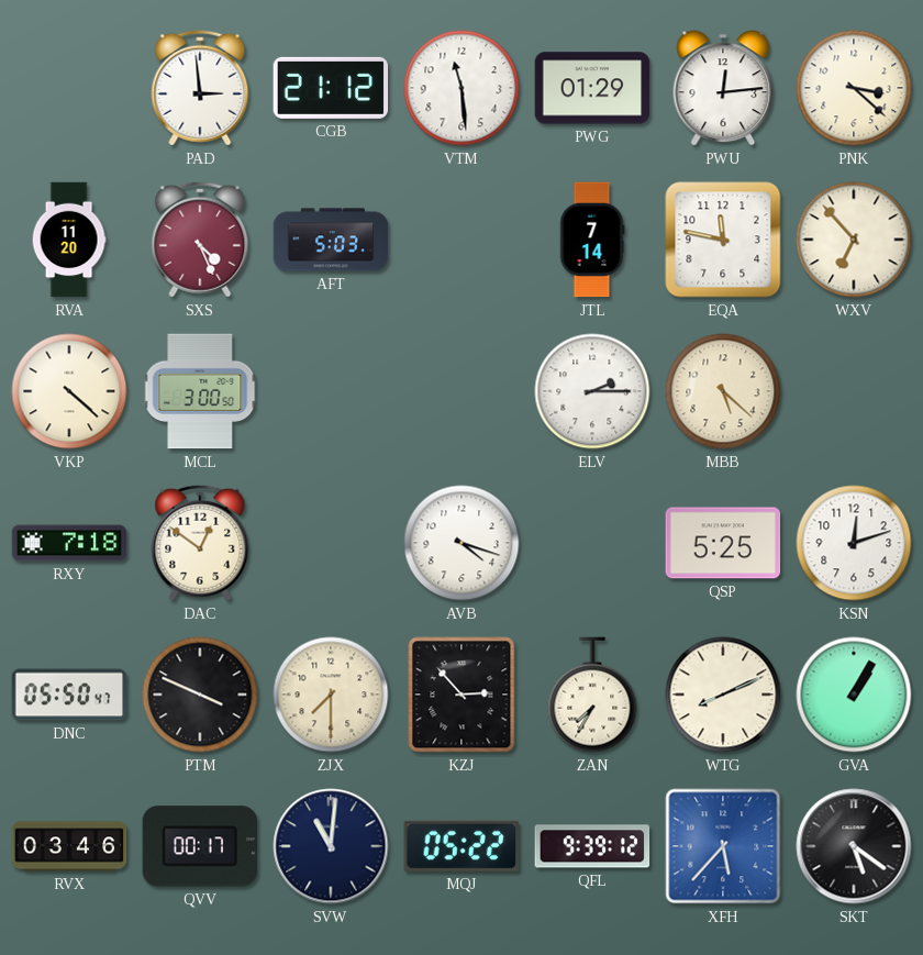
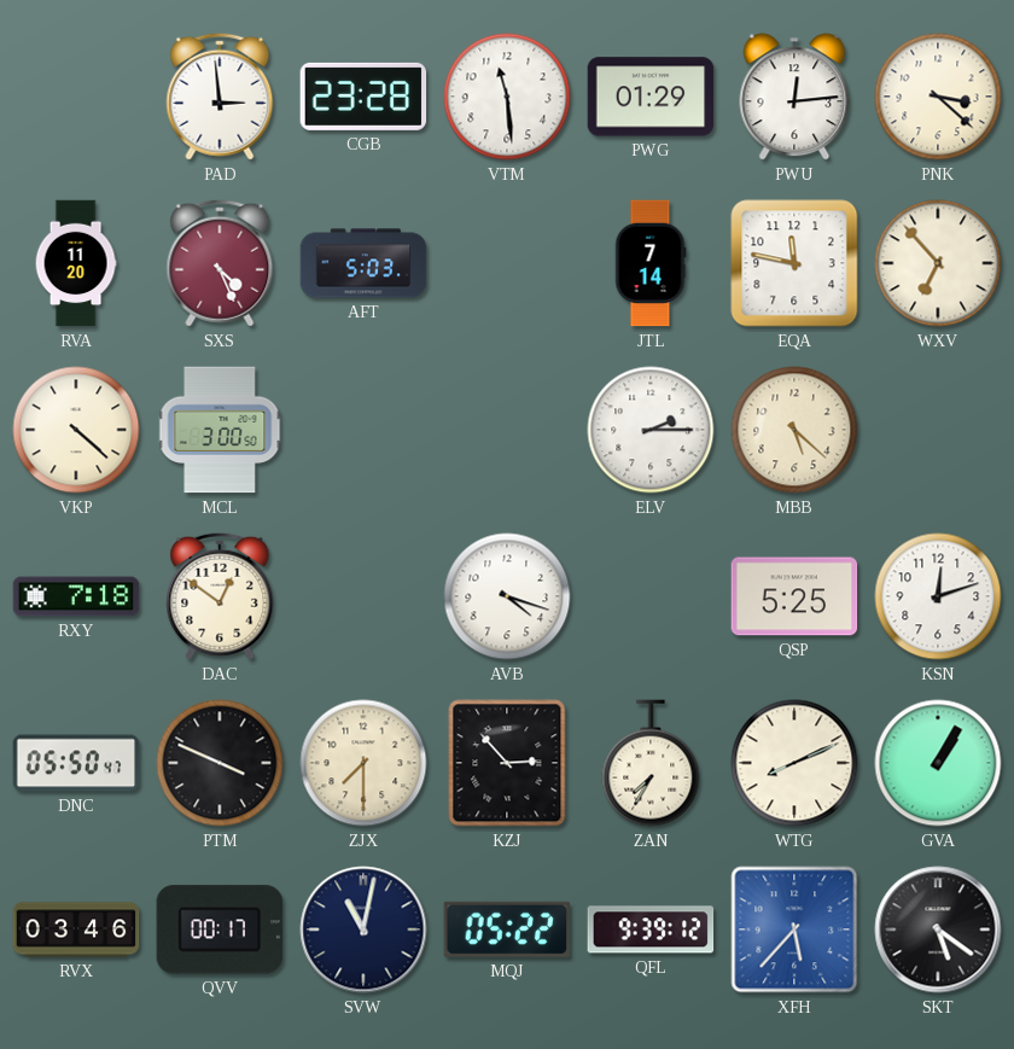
CGB: 21:12 -> 23:28 (363, 97)
SVW: 11:01 -> 11:02 (363, 929)
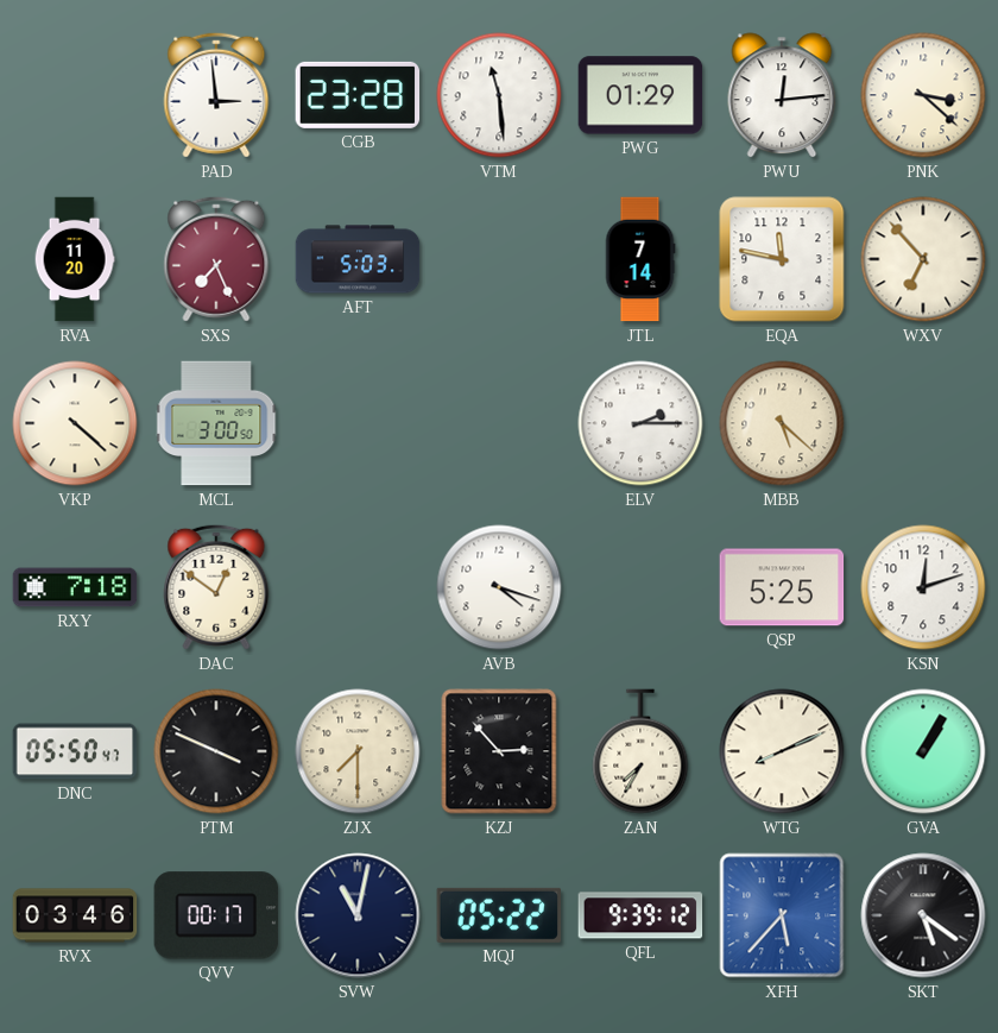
SXS: 4:26 -> 7:26 (216, 259)
